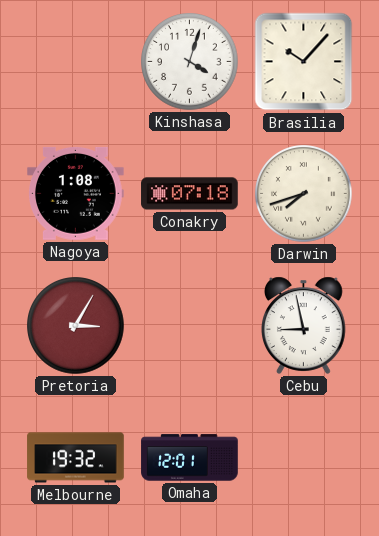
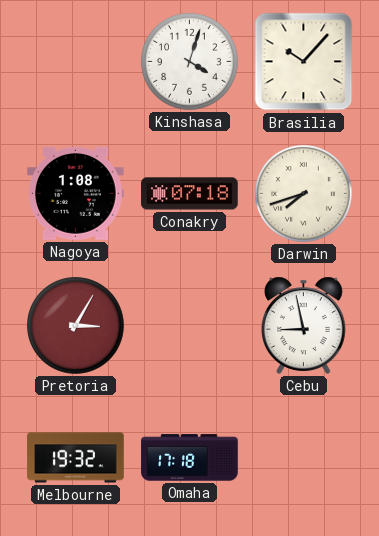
Omaha: 12:01 -> 17:18 (190, 458)
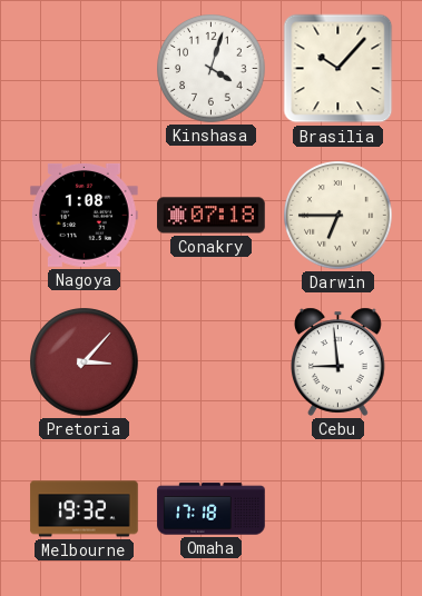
Darwin: 7:42 -> 6:45 (338, 216)
Pretoria: 3:05 -> 3:07 (85, 362)
Cebu: 8:58 -> 8:59 (338, 361)
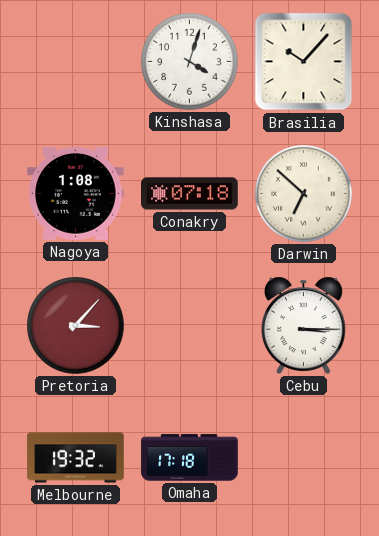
Darwin: 6:45 -> 6:52 (304, 194)
Cebu: 8:59 -> 3:15 (304, 325)
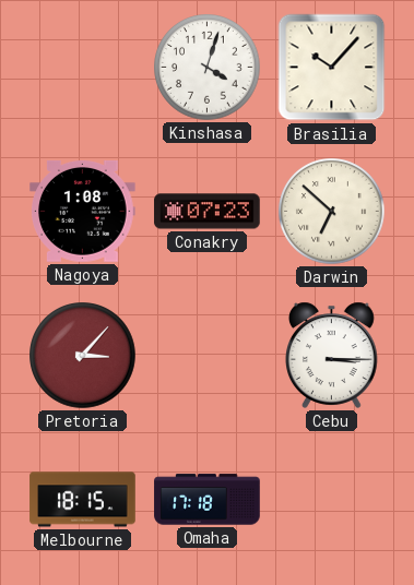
Conakry: 07:18 -> 07:23 (208, 212)
Melbourne: 19:32 -> 18:15 (83, 500)
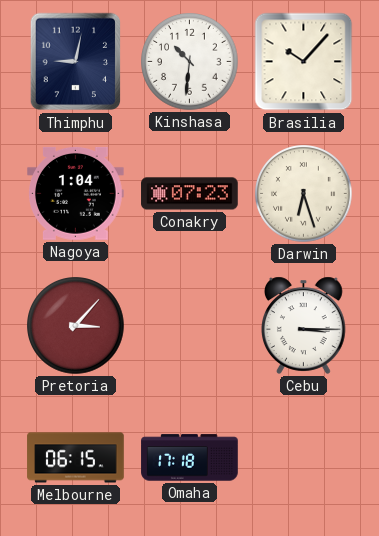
Thimphu: none -> 9:02 (76, 62)
Kinshasa: 4:03 -> 10:31 (190, 62)
Nagoya: 1:08 -> 1:04 (76, 193)
Darwin: 6:52 -> 6:27 (304, 194)
Melbourne: 18:15 -> 06:15 (76, 458)
